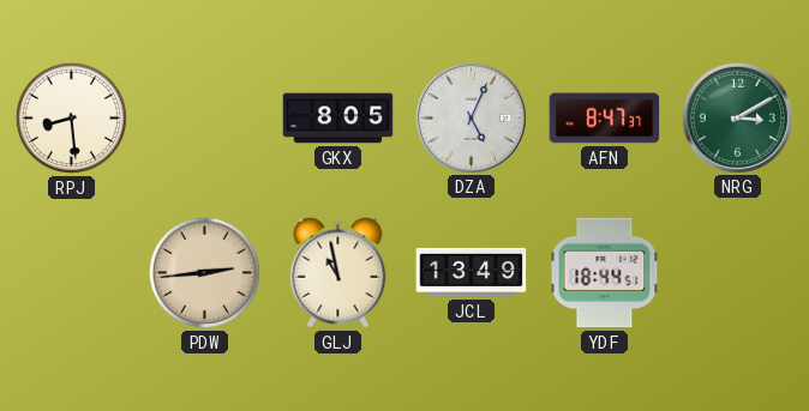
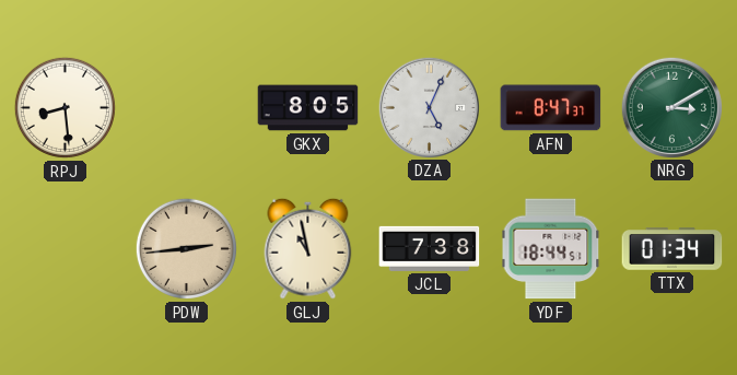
JCL: 13:49 -> 7:38 (430, 248)
TTX: none -> 01:34 (672, 249)
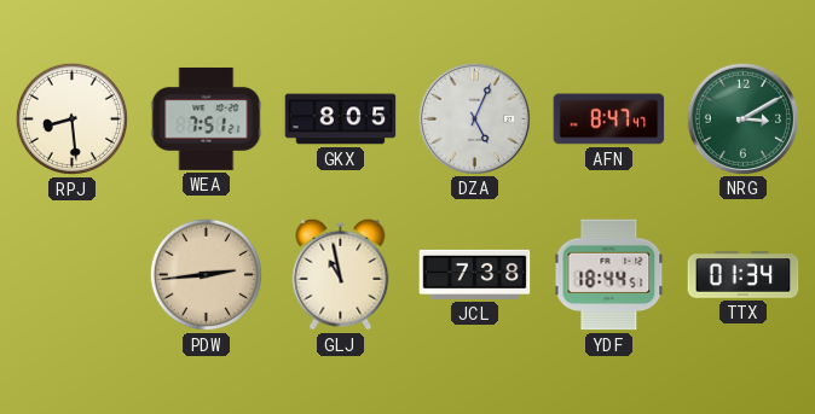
WEA: none -> 7:51 (207, 118)
AFN: 8:47:37 -> 8:47:47 (609, 119)
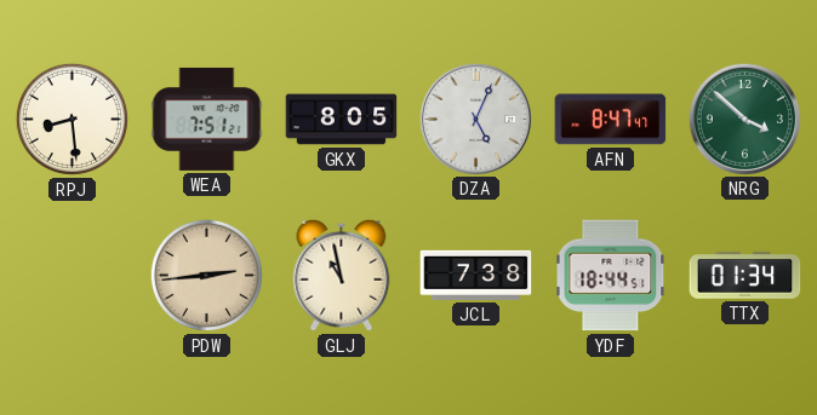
NRG: 3:10 -> 3:52 (744, 119)
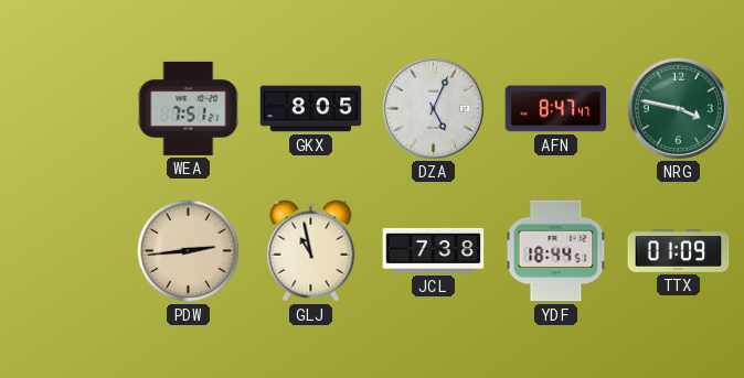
RPJ: 8:29 -> none (72, 119)
NRG: 3:52 -> 3:47 (678, 108)
TTX: 01:34 -> 01:09 (679, 251)
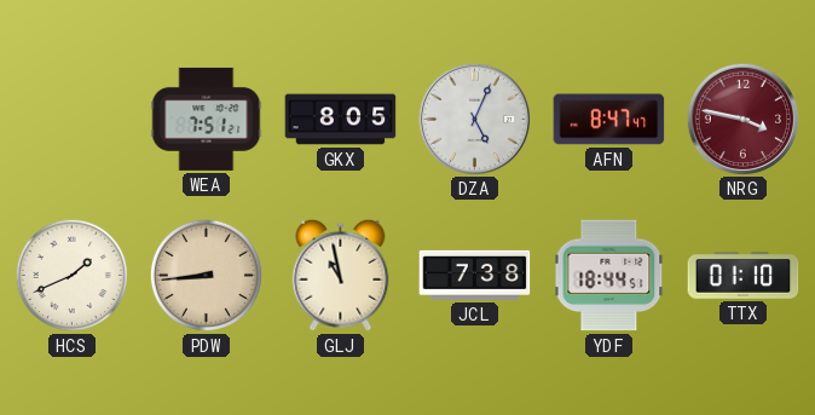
NRG dial: green -> burgundy (742, 119)
HCS: none -> 1:41 (71, 275)
PDW: 2:44 -> 8:44 (206, 275)
TTX: 01:09 -> 01:10 (744, 276)
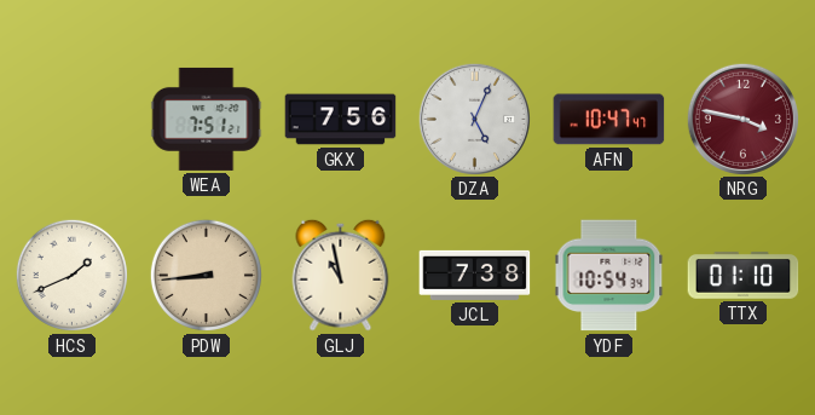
GKX: 8:05 -> 7:56 (341, 120)
AFN: 8:47 -> 10:47 (609, 120)
YDF: 18:44 -> 10:54 (609, 276)
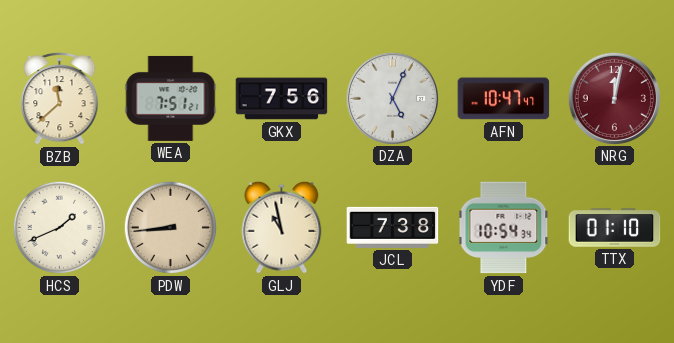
BZB: none -> 11:38 (60, 98)
NRG: 3:47 -> 12:02 (614, 98)
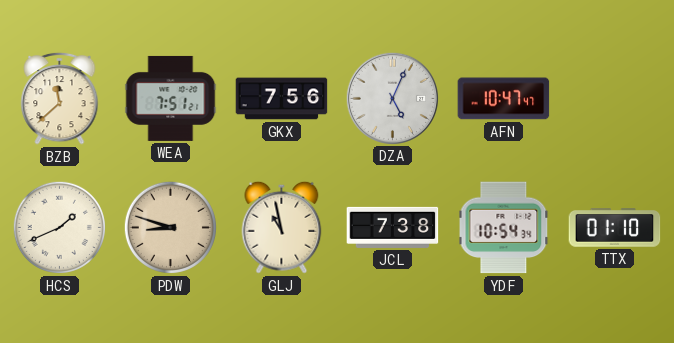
NRG: 12:02 -> none (614, 98)
PDW: 8:44 -> 8:48 (170, 227)
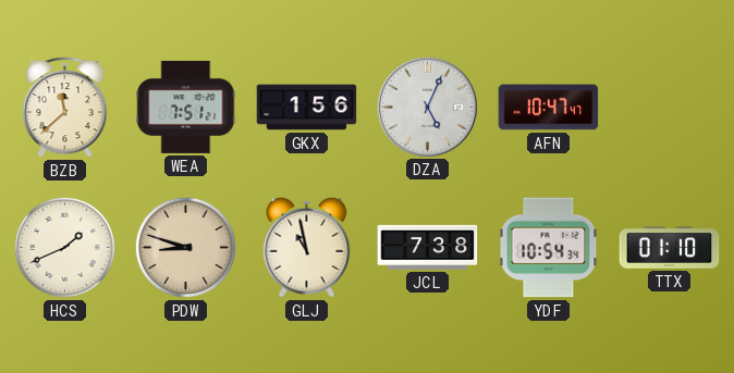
GKX: 7:56 -> 1:56 (307, 108)
